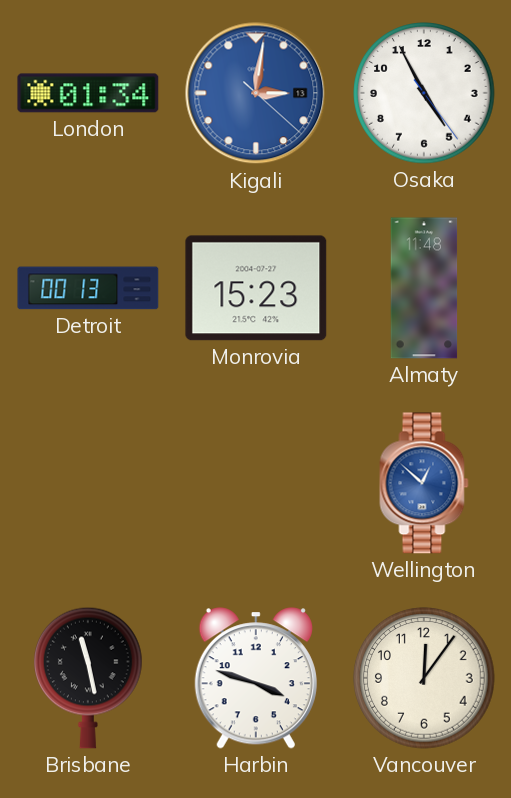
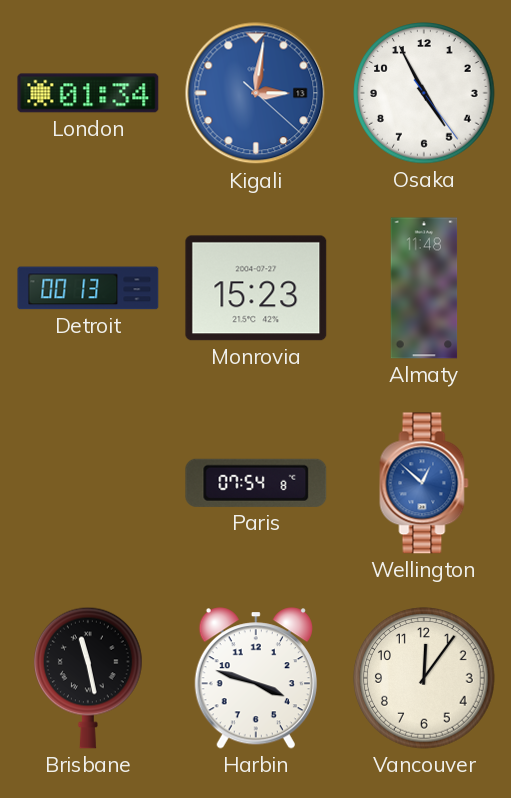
Paris: none -> 07:54 (256, 483)
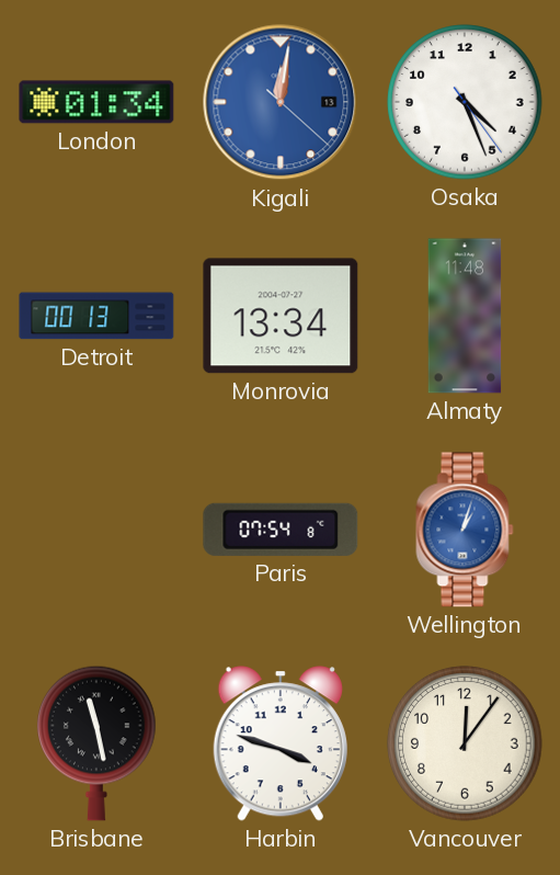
Kigali: 3:01 -> 12:01 (281, 102)
Osaka: 4:55 -> 4:26 (465, 102)
Monrovia: 15:23 -> 13:34 (281, 316)
Wellington: 12:52 -> 1:03 (465, 530)
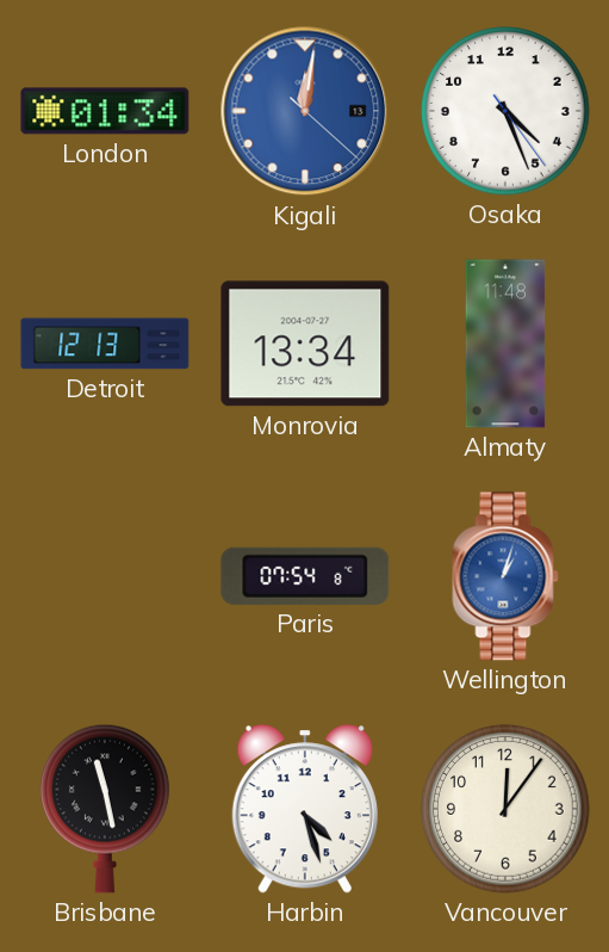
Detroit: 00:13 -> 12:13 (105, 344)
Harbin: 3:48 -> 4:27 (305, 809)
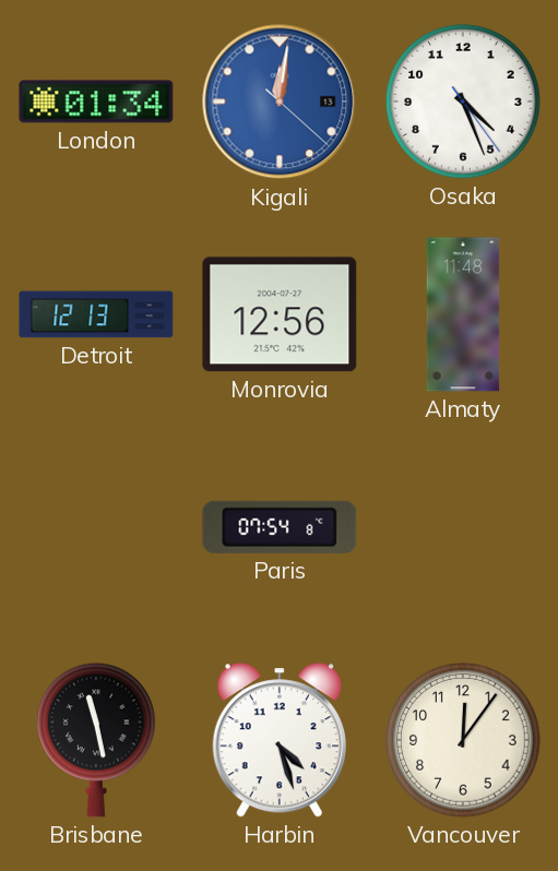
Monrovia: 13:34 -> 12:56 (280, 314)
Wellington: 1:03 -> none (505, 576)
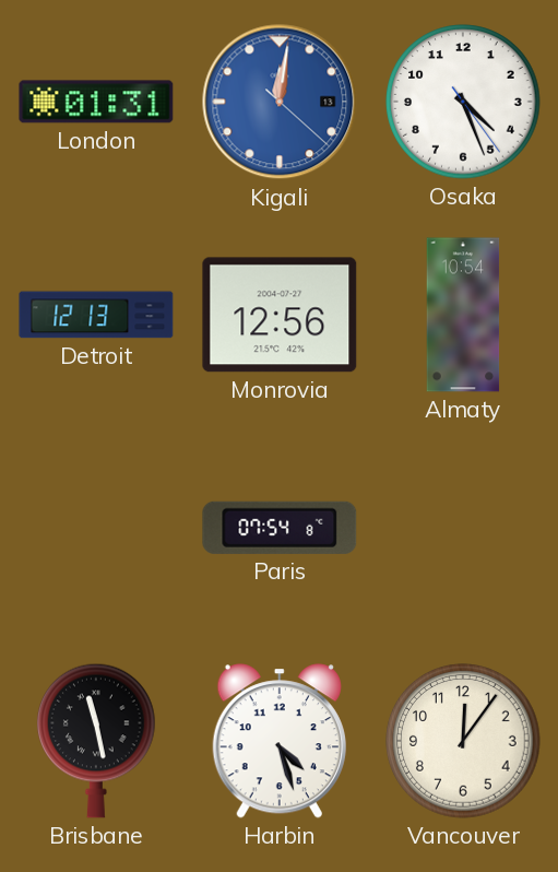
London: 01:34 -> 01:31 (96, 102)
Almaty: 11:48 -> 10:54 (463, 315)
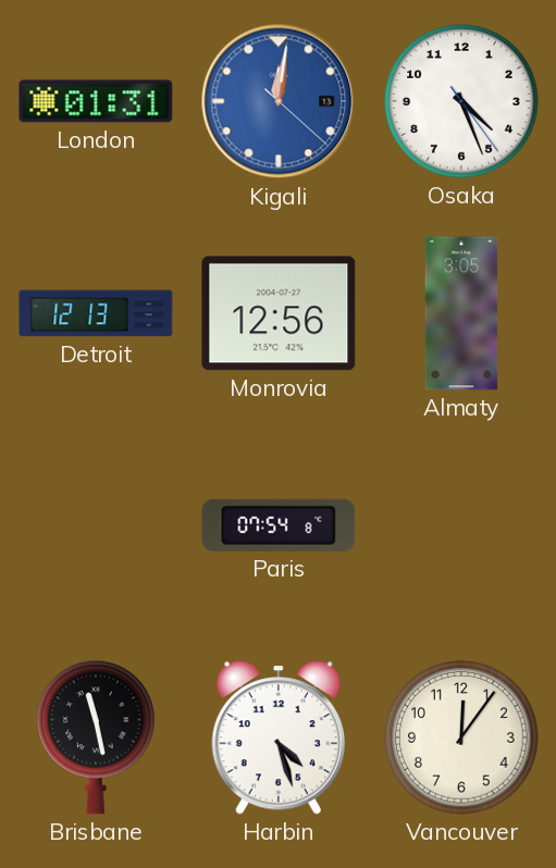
Almaty: 10:54 -> 3:05 (461, 313)
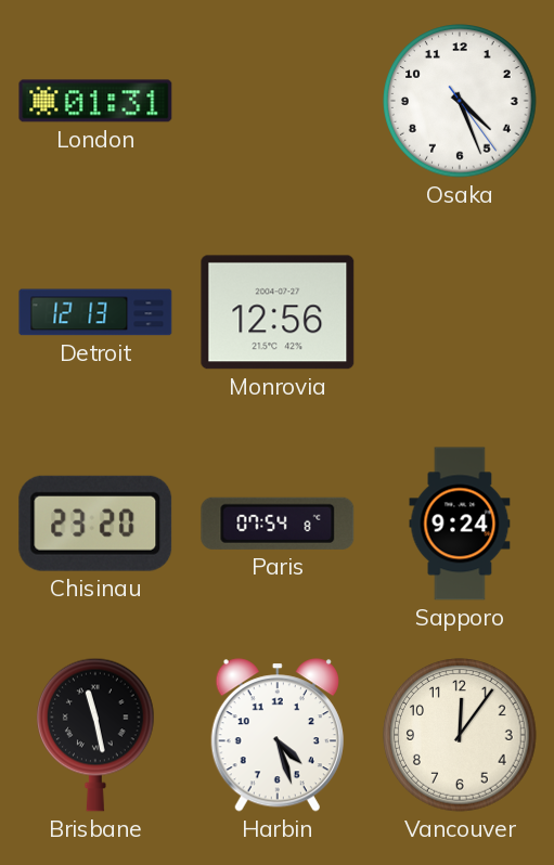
Kigali: 12:01 -> none (279, 101)
Almaty: 3:05 -> none (461, 313)
Chisinau: none -> 23:20 (95, 524)
Sapporo: none -> 9:24 (460, 524)
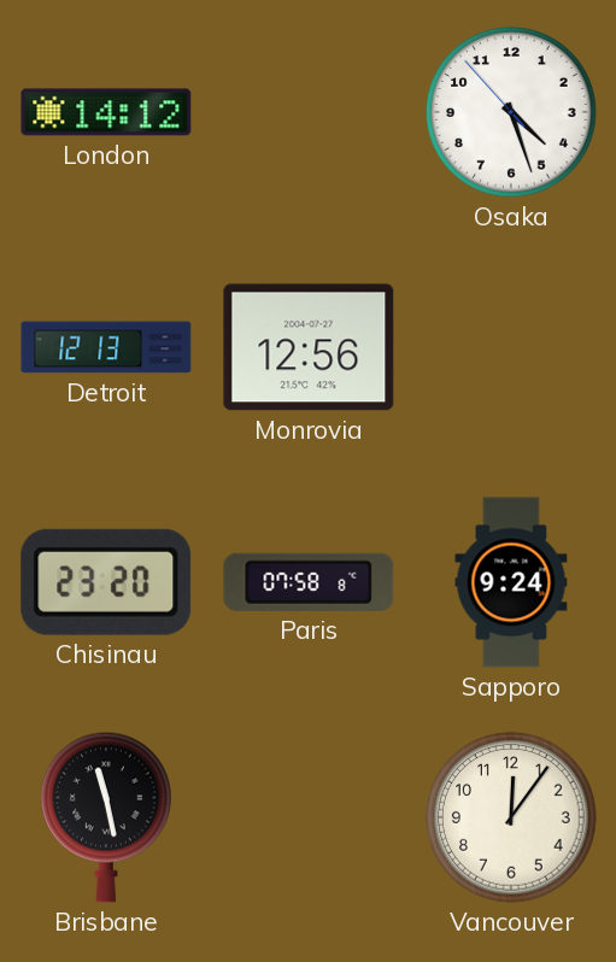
London: 01:31 -> 14:12 (106, 112)
Osaka: 4:26:24 -> 4:26:53 (511, 112)
Paris: 07:54 -> 07:58 (309, 582)
Harbin: 4:27 -> none (278, 735)
